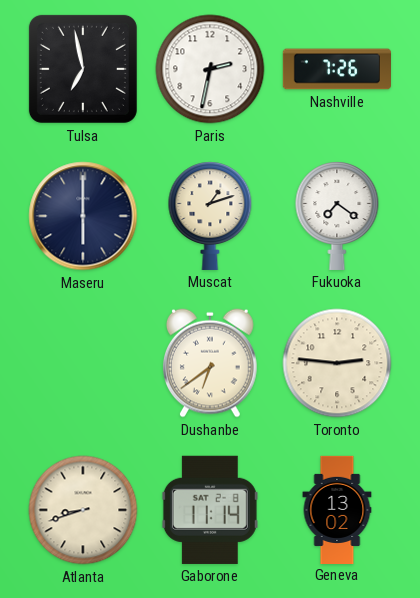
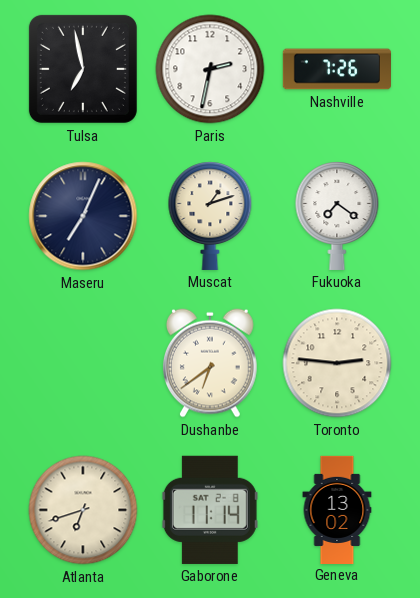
Maseru: 6:00 -> 7:04 (83, 216)
Atlanta: 8:42 -> 6:42 (83, 510)
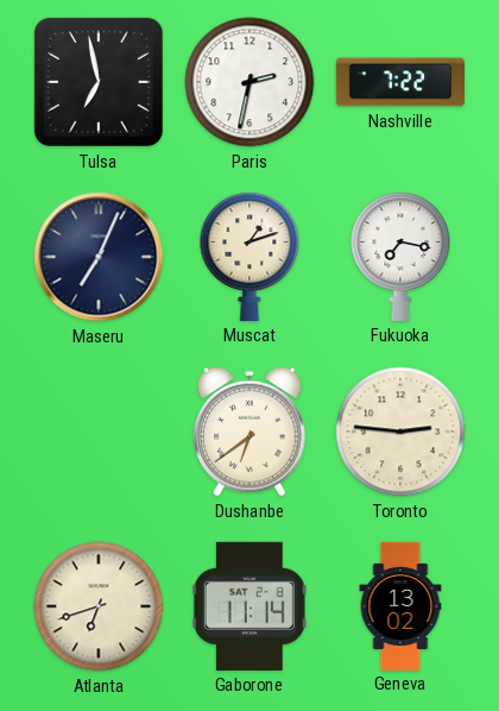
Nashville: 7:26 -> 7:22 (399, 82)
Fukuoka: 7:21 -> 7:17 (400, 257)
